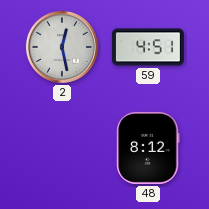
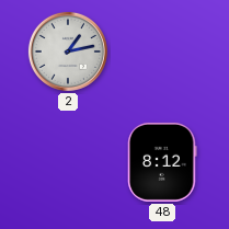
2: 12:28 -> 1:13 (68, 51)
59: 4:51 -> none (148, 47)
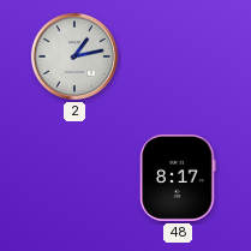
48: 8:12 -> 8:17 (178, 178)
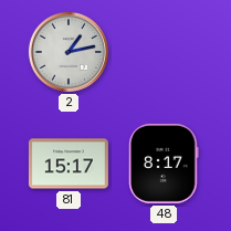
81: none -> 15:17 (69, 164)
